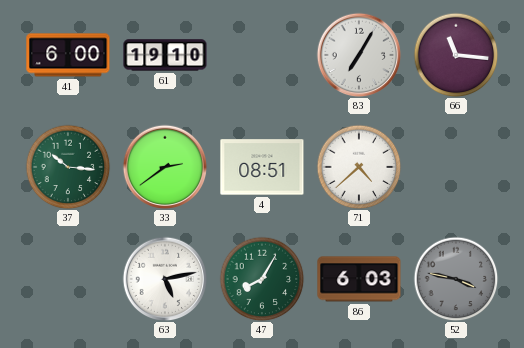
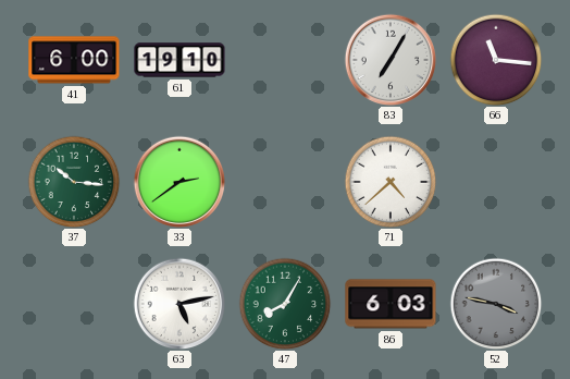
4: 08:51 -> none (262, 167)
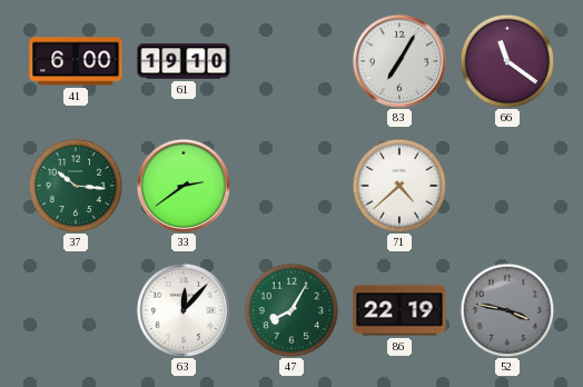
66: 11:16 -> 11:21 (507, 61)
63: 5:13 -> 12:07 (184, 310)
86: 6:03 -> 22:19 (399, 310)
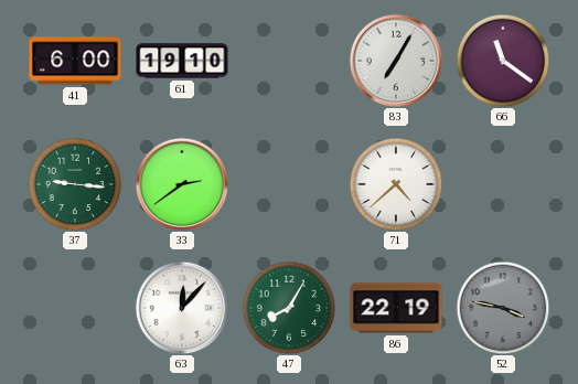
37: 10:16 -> 9:16 (75, 184)
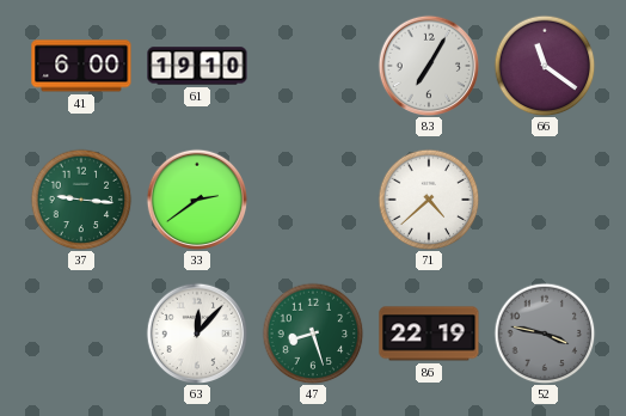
47: 8:05 -> 8:27 (313, 334)
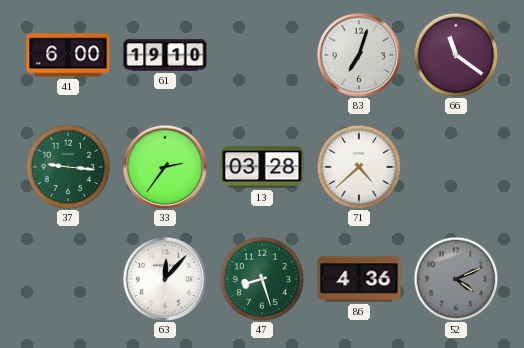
83: 7:05 -> 7:03 (359, 55)
33: 2:39 -> 2:36 (165, 167)
13: none -> 03:28 (262, 167)
86: 22:19 -> 4:36 (359, 279)
52: 3:47 -> 4:11 (456, 279)
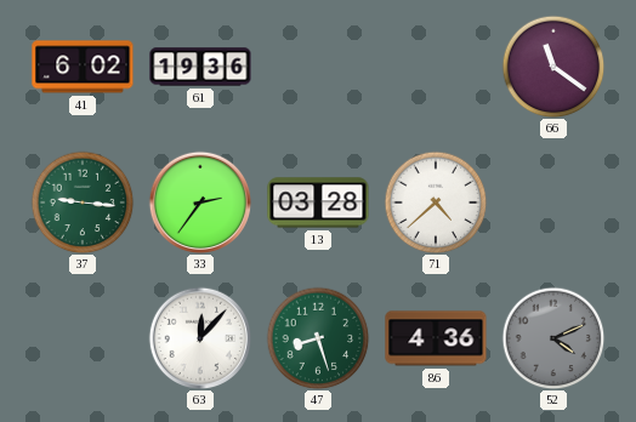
41: 6:00 -> 6:02 (83, 67)
61: 19:10 -> 19:36 (200, 67)
83: 7:03 -> none (359, 55)
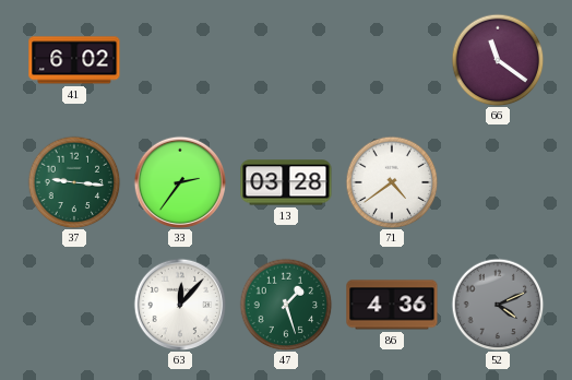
61: 19:36 -> none (200, 67)
71: 4:38 -> 4:39 (392, 182)
47: 8:27 -> 1:27 (286, 305)
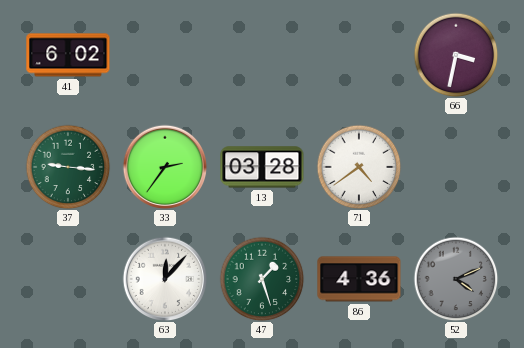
66: 11:21 -> 3:32 (456, 55)
